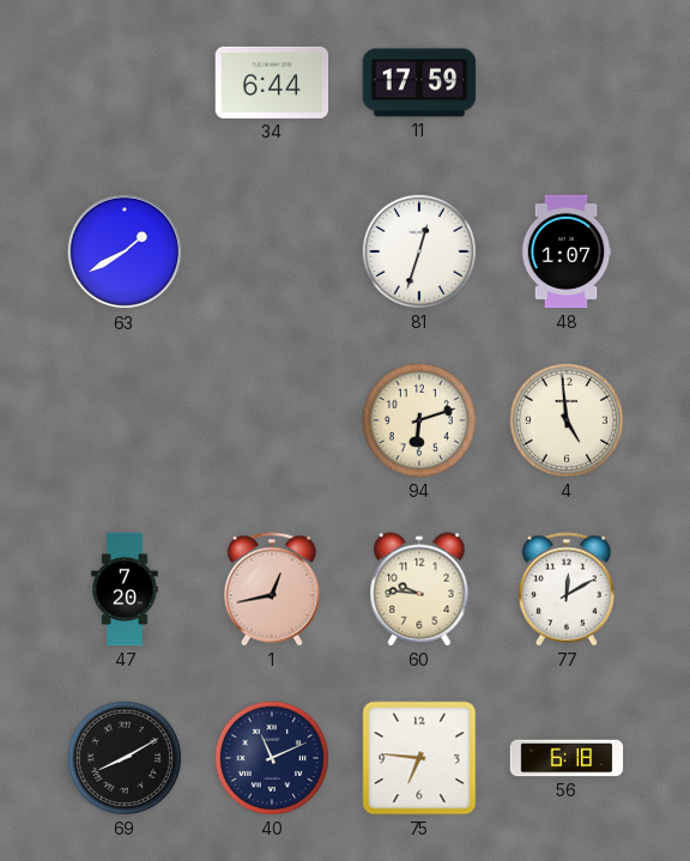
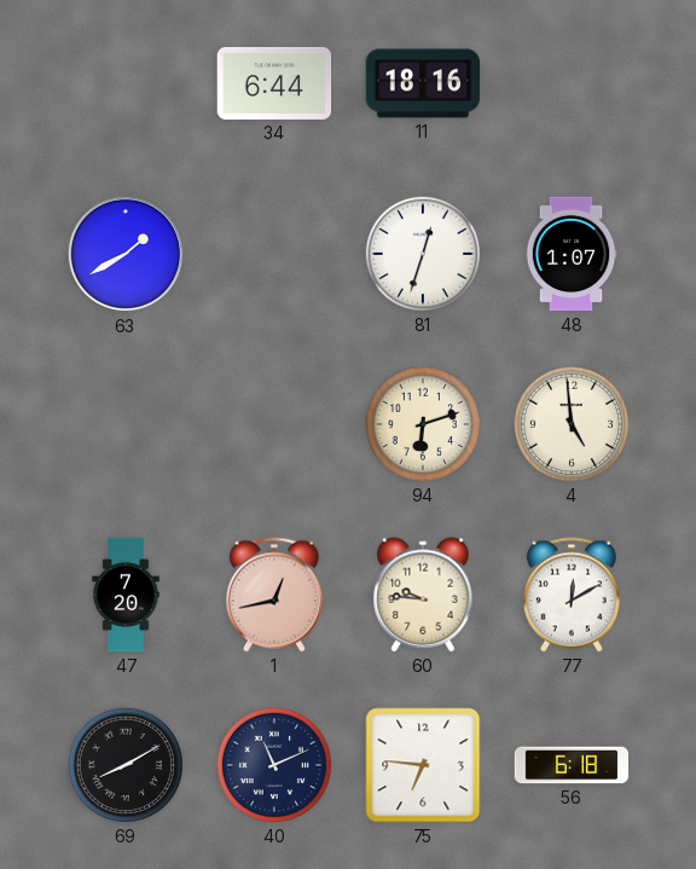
11: 17:59 -> 18:16 (423, 83)
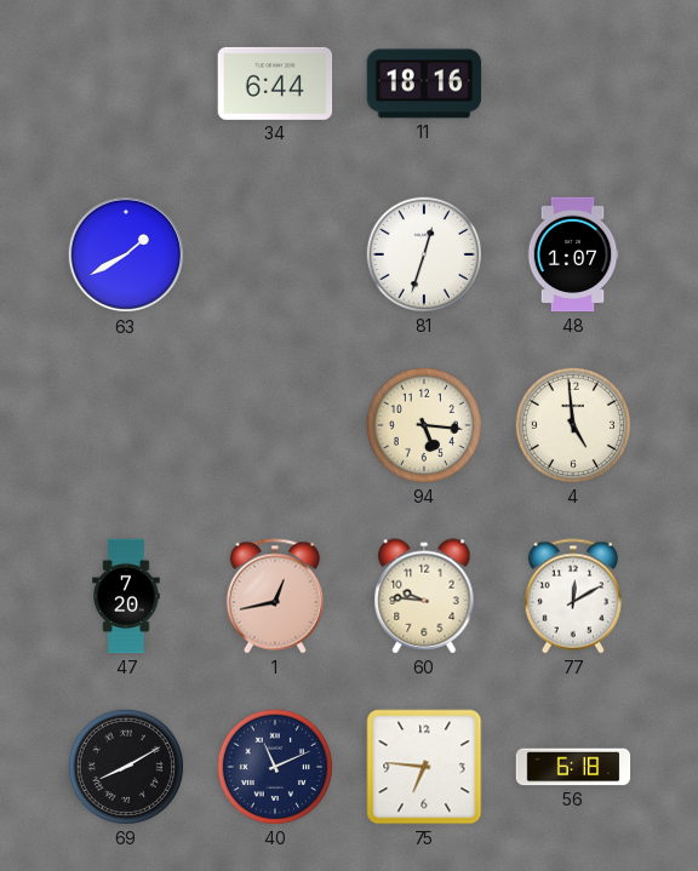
94: 6:12 -> 5:16 (424, 425)
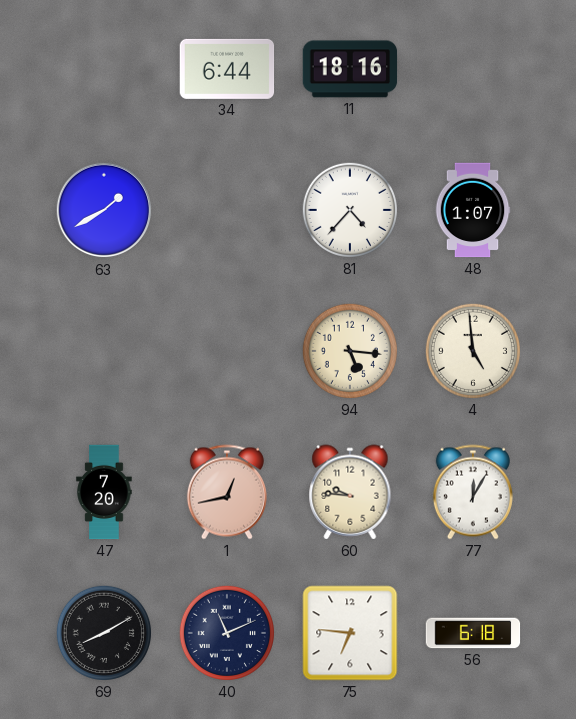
81: 12:33 -> 4:37 (350, 210)
77: 12:10 -> 12:05 (473, 492)
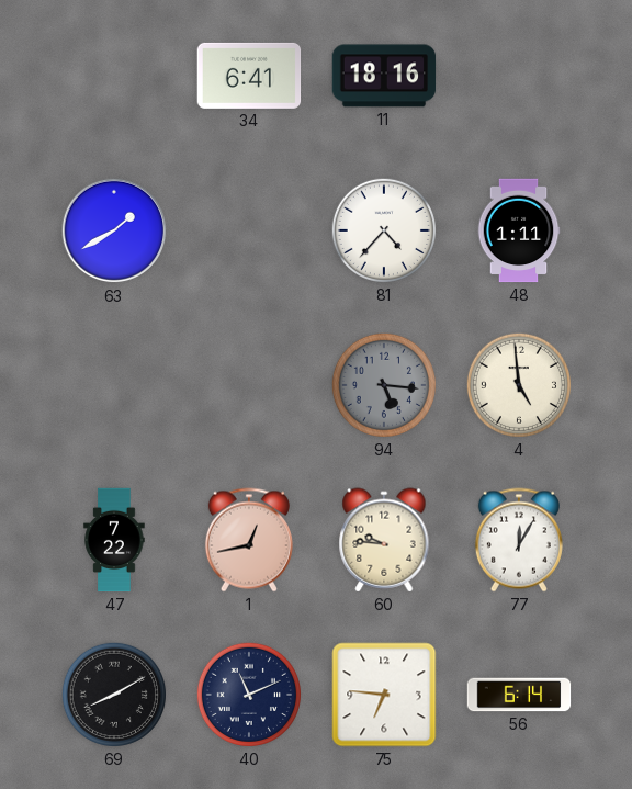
34: 6:44 -> 6:41 (249, 76)
48: 1:07 -> 1:11 (519, 230)
94 dial: cream -> grey (384, 385)
47: 7:20 -> 7:22 (114, 540)
56: 6:18 -> 6:14 (519, 695)
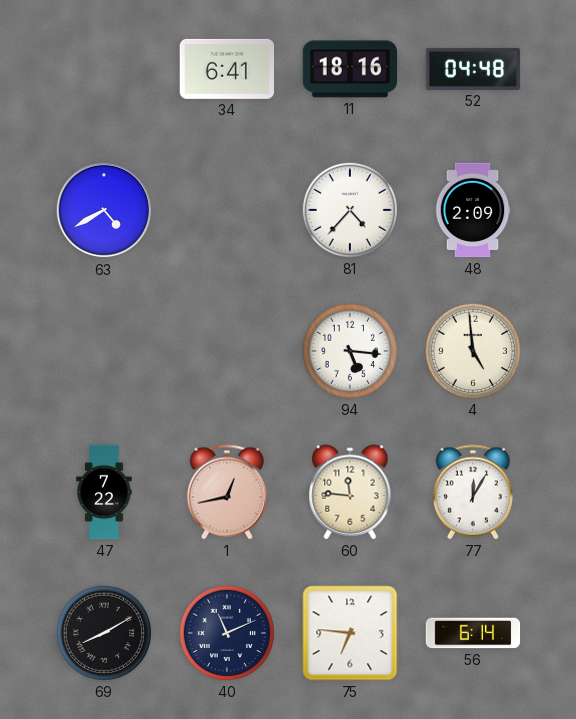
52: none -> 04:48 (473, 69)
63: 1:40 -> 4:40 (104, 210)
48: 1:11 -> 2:09 (473, 210)
94 dial: grey -> white (350, 351)
60: 9:46 -> 11:46 (350, 492)
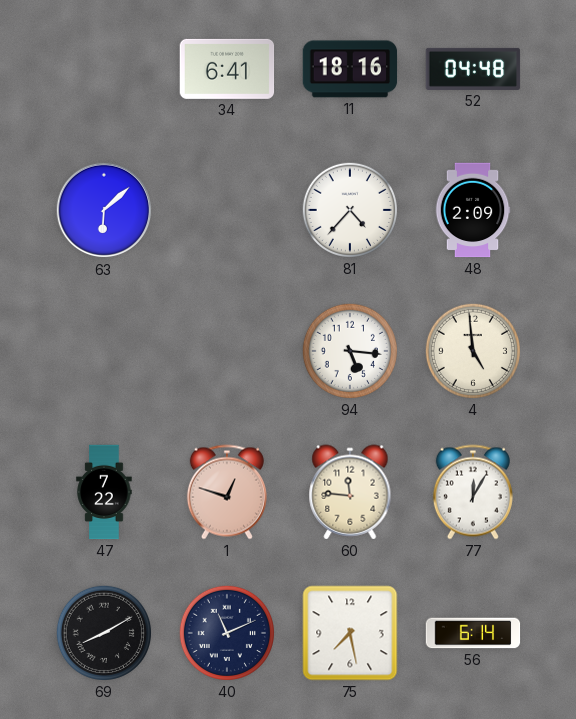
63: 4:40 -> 6:08 (104, 210)
1: 12:43 -> 12:48 (227, 492)
75: 6:46 -> 7:28 (350, 633)
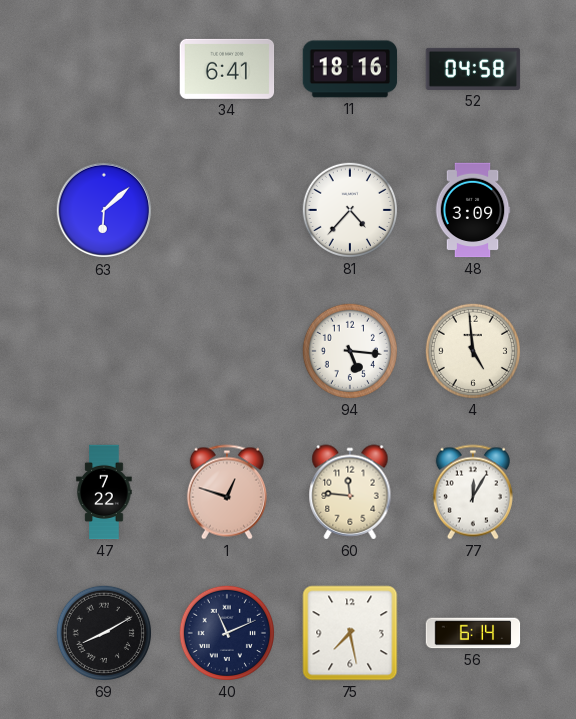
52: 04:48 -> 04:58 (473, 69)
48: 2:09 -> 3:09 (473, 210)
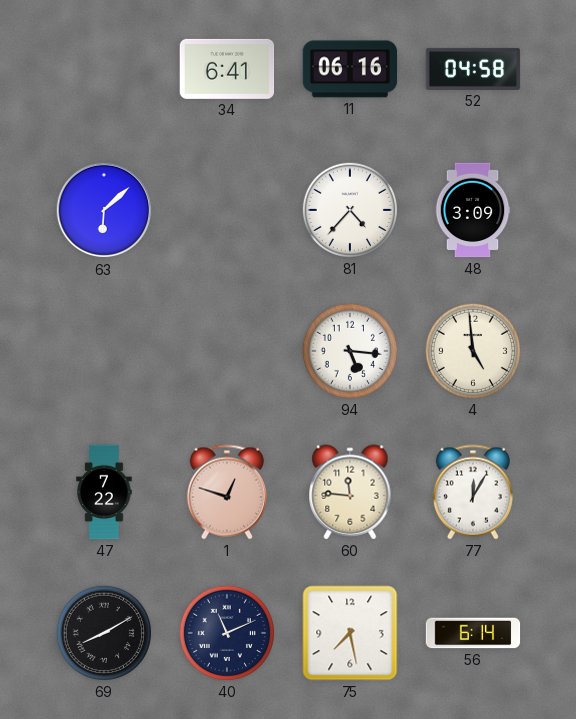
11: 18:16 -> 06:16 (350, 69)
